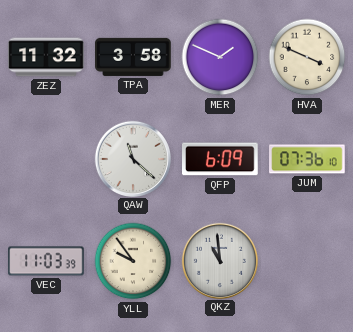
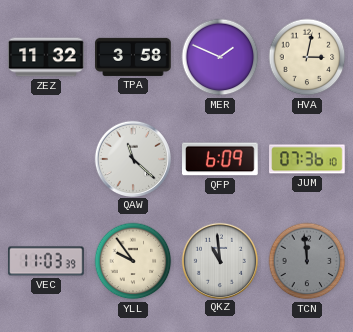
HVA: 3:49 -> 3:02 (307, 57)
TCN: none -> 11:59 (307, 261)
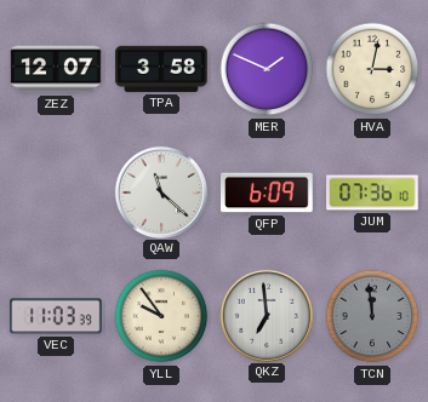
ZEZ: 11:32 -> 12:07 (56, 69)
QKZ: 10:59 -> 6:59 (266, 315)
